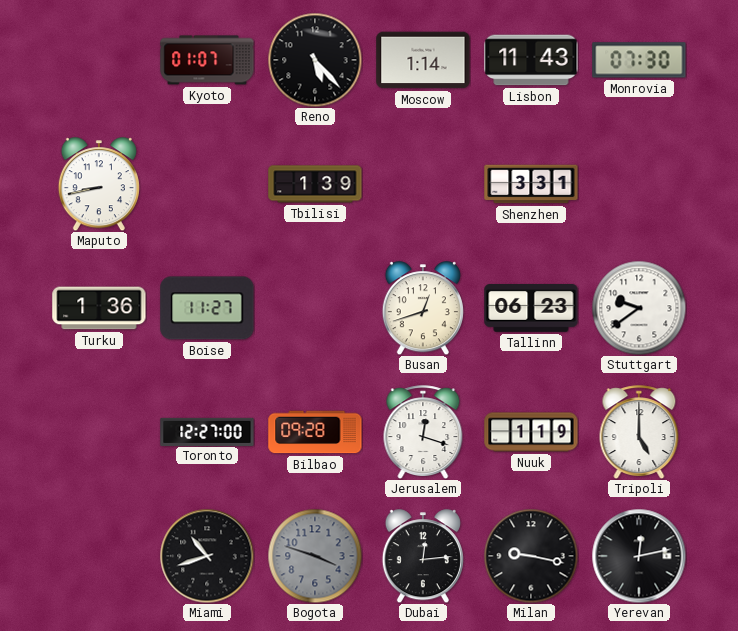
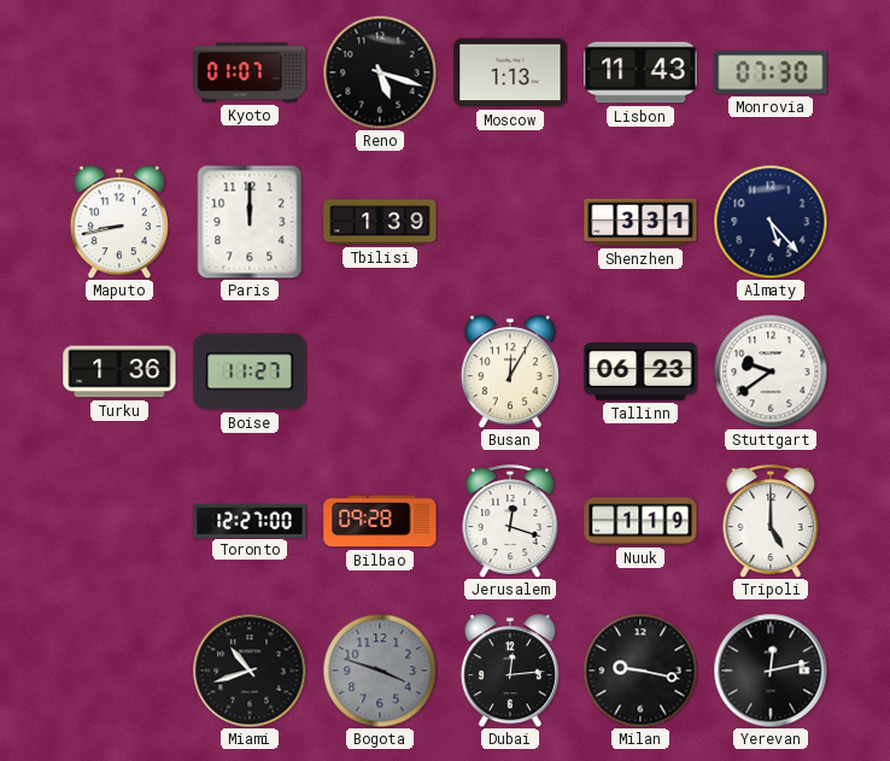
Reno: 5:23 -> 5:18 (380, 72)
Moscow: 1:14 -> 1:13 (510, 72)
Paris: none -> 12:00 (250, 222)
Almaty: none -> 5:23 (771, 222)
Busan: 12:42 -> 12:05 (510, 371)
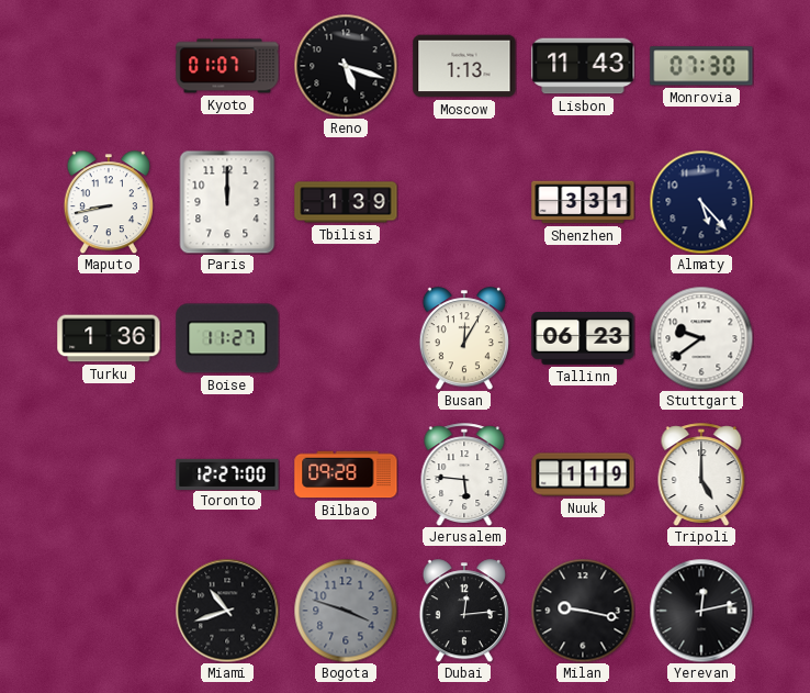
Jerusalem: 12:18 -> 5:46 (464, 474)
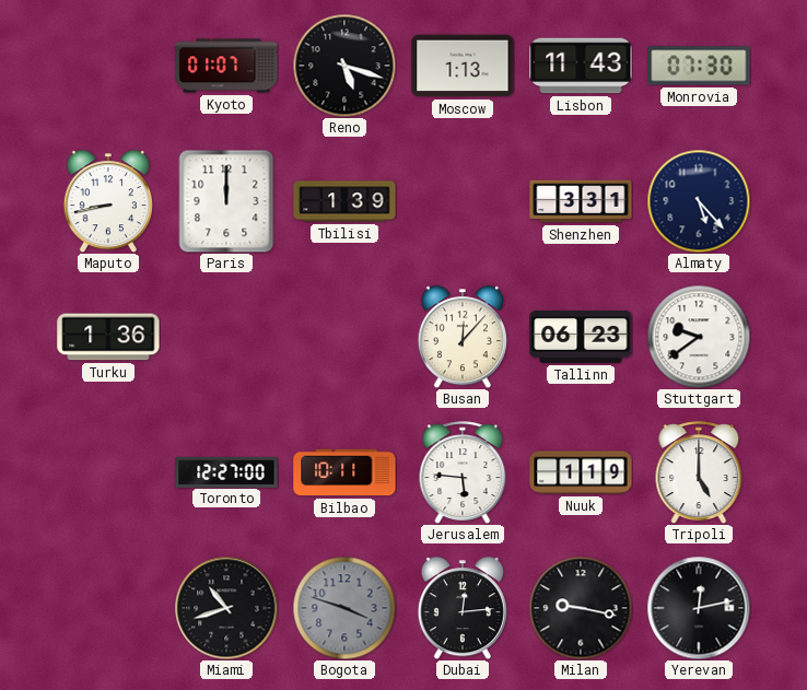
Boise: 11:27 -> none (227, 338)
Busan: 12:05 -> 12:07 (463, 337)
Bilbao: 09:28 -> 10:11 (344, 472)
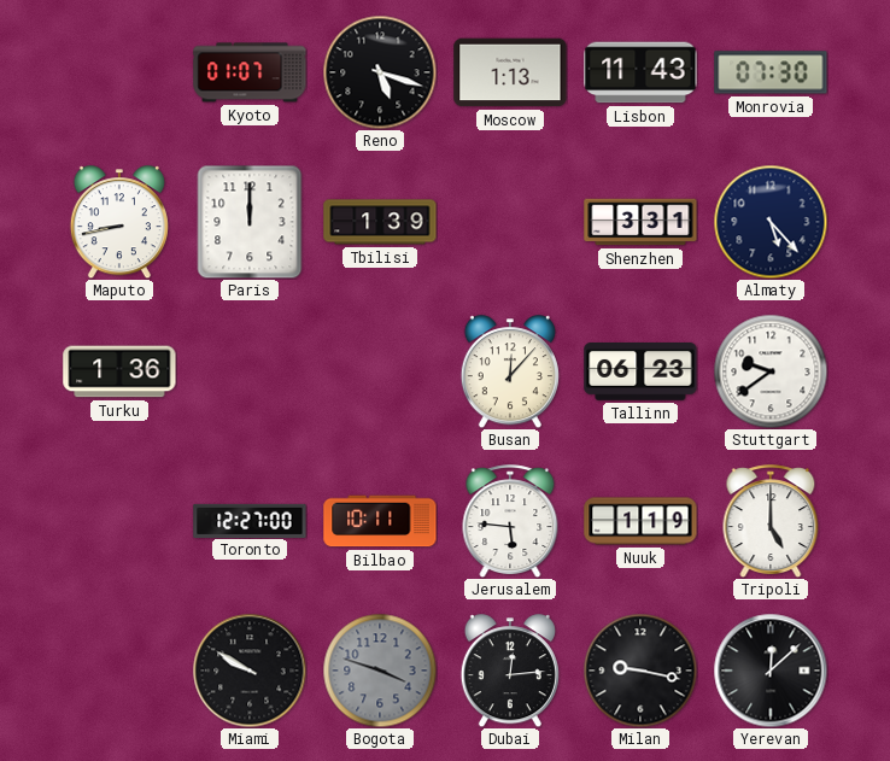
Miami: 10:42 -> 9:50 (250, 671)
Yerevan: 12:13 -> 12:08 (771, 671)
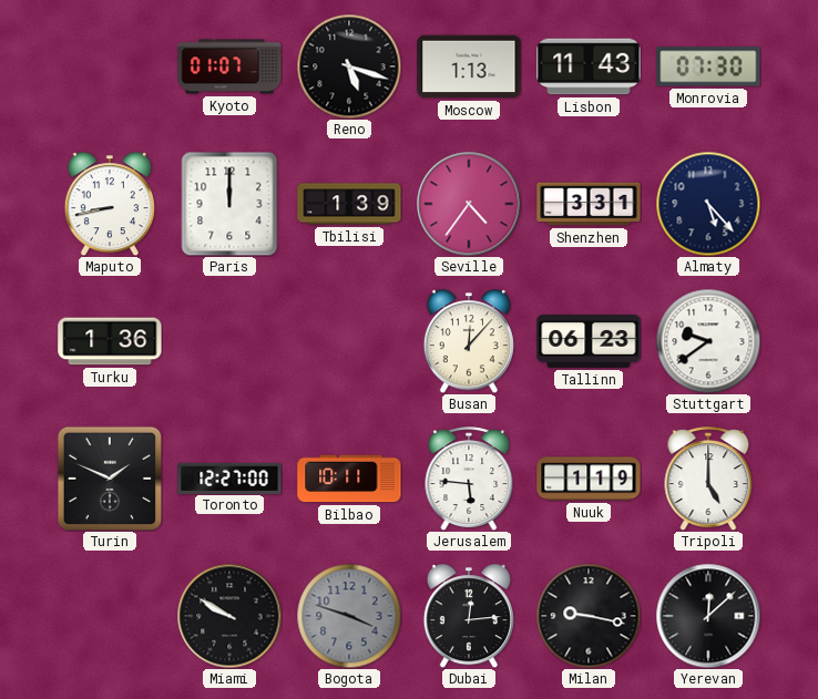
Seville: none -> 4:36 (469, 204)
Turin: none -> 1:49 (110, 479)
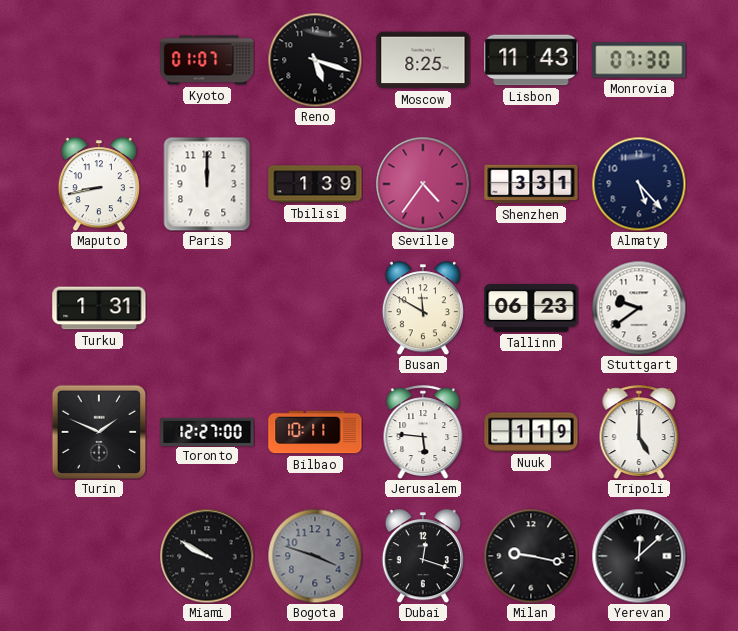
Moscow: 1:13 -> 8:25 (423, 60)
Turku: 1:36 -> 1:31 (99, 308)
Busan: 12:07 -> 11:50 (423, 308)
Dubai: 12:14 -> 12:18 (423, 556)
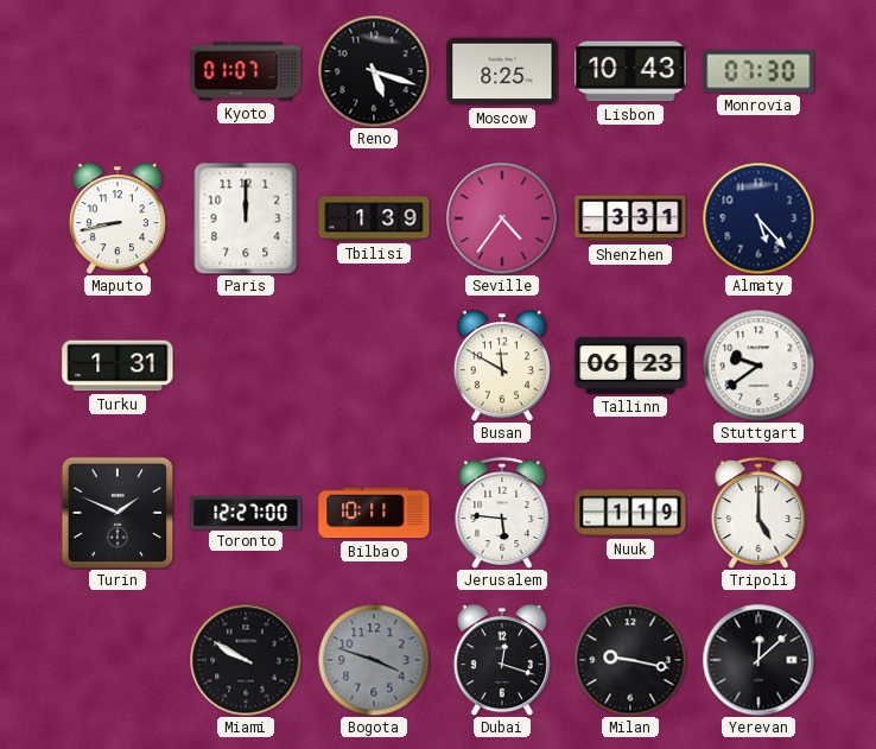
Lisbon: 11:43 -> 10:43 (630, 71)
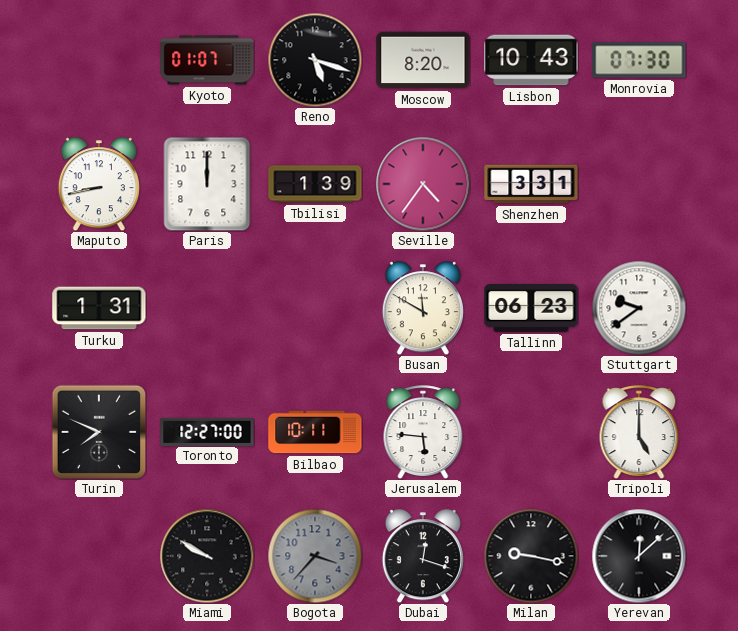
Moscow: 8:25 -> 8:20 (423, 60)
Almaty: 5:23 -> none (758, 218)
Turin: 1:49 -> 7:49 (99, 432)
Nuuk: 1:19 -> none (630, 513)
Bogota: 3:48 -> 3:37 (315, 556)
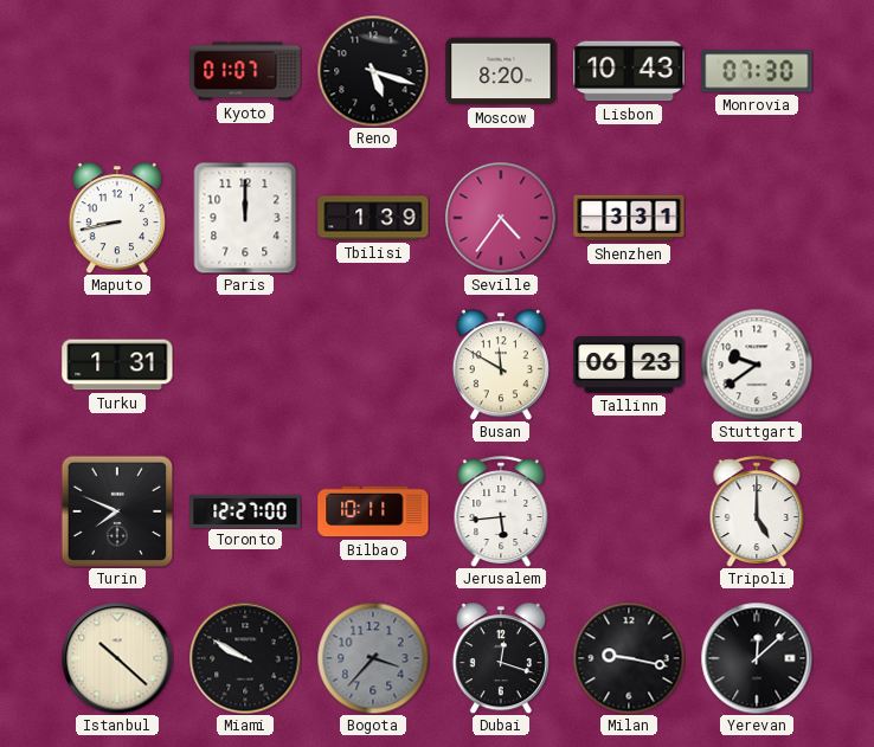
Jerusalem: 5:46 -> 5:44 (501, 511)
Istanbul: none -> 10:22 (117, 658)
